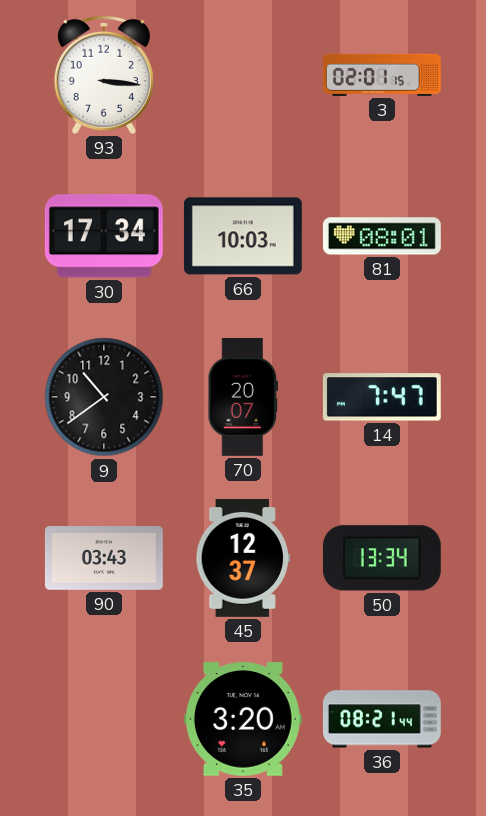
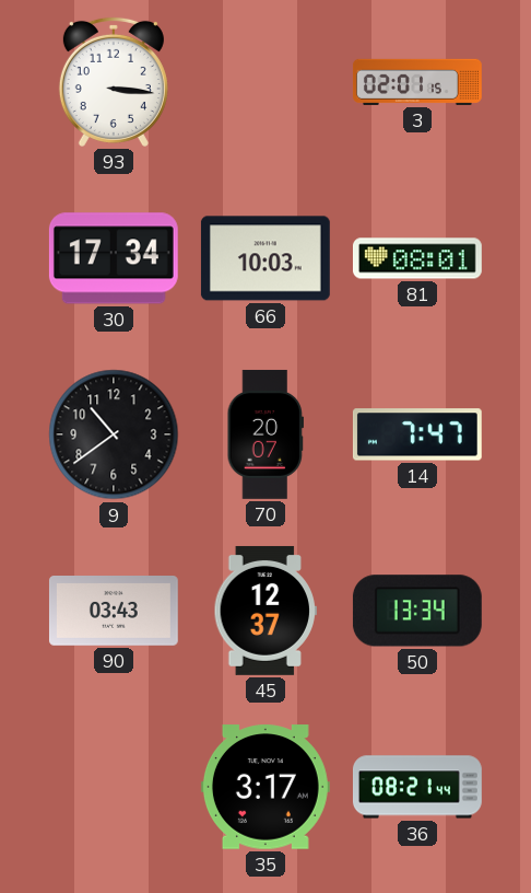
35: 3:20 -> 3:17 (265, 787)
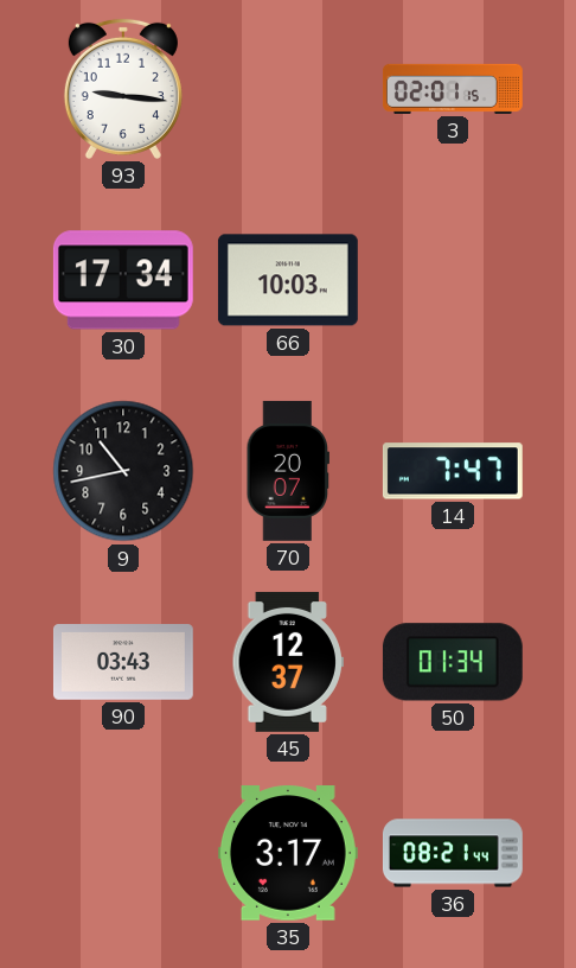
93: 3:16 -> 9:16 (123, 89)
81: 08:01 -> none (417, 258)
9: 10:39 -> 10:43 (123, 471)
50: 13:34 -> 01:34 (453, 662)
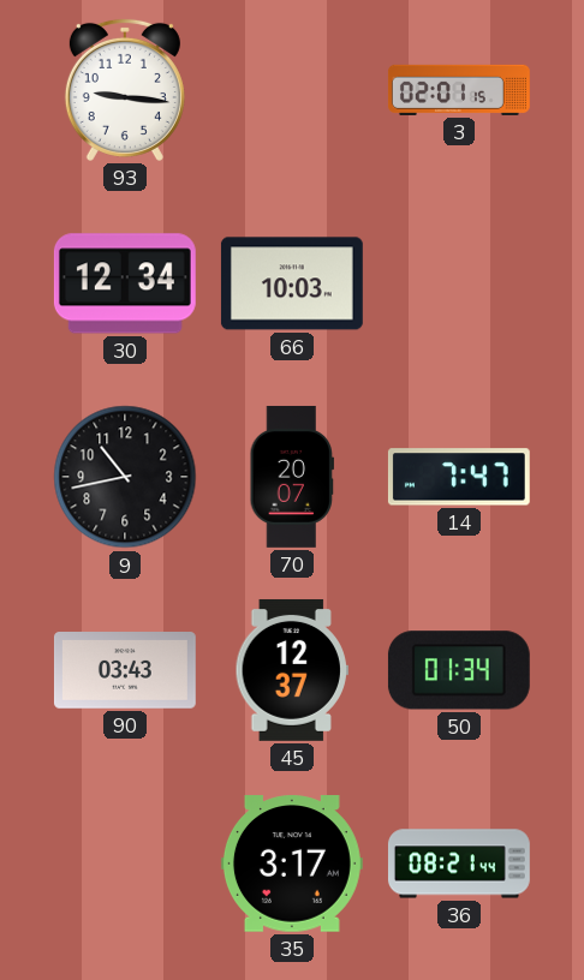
30: 17:34 -> 12:34 (125, 283)
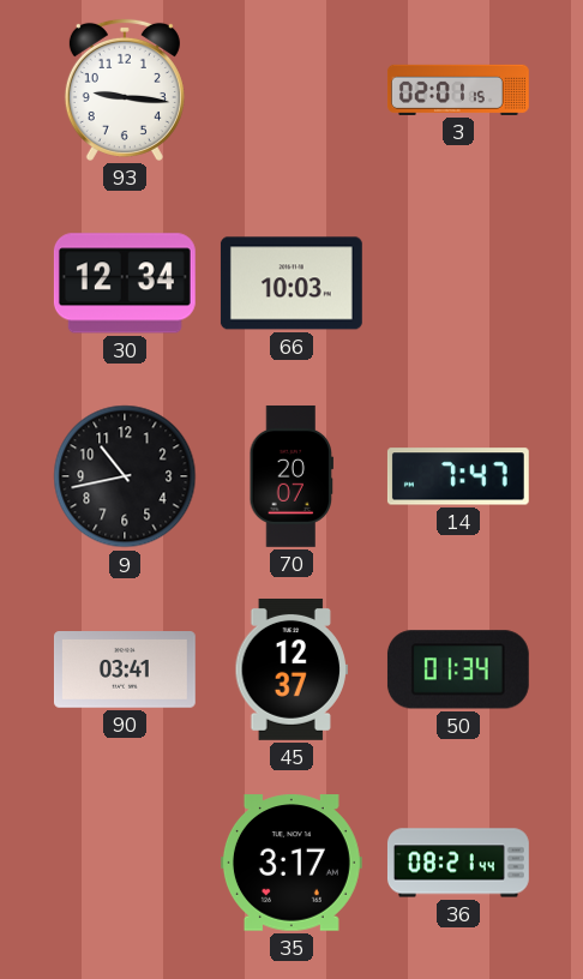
90: 03:43 -> 03:41 (125, 671)
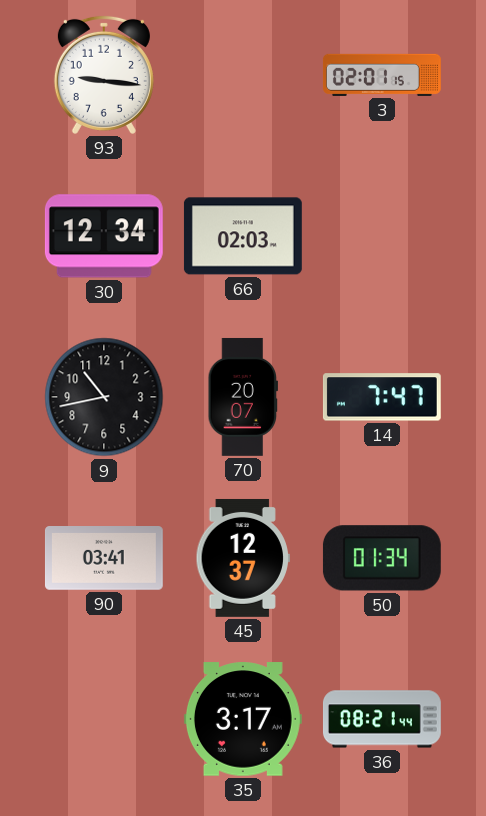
66: 10:03 -> 02:03 (243, 236)
